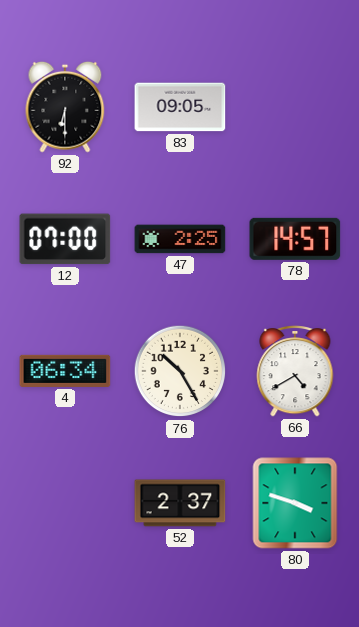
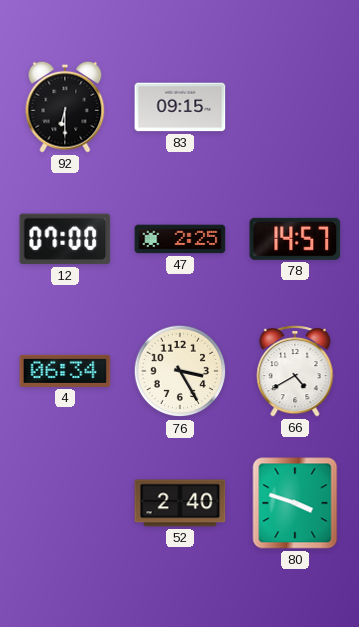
83: 09:05 -> 09:15 (180, 107)
76: 10:25 -> 3:25 (180, 371)
52: 2:37 -> 2:40 (180, 503)
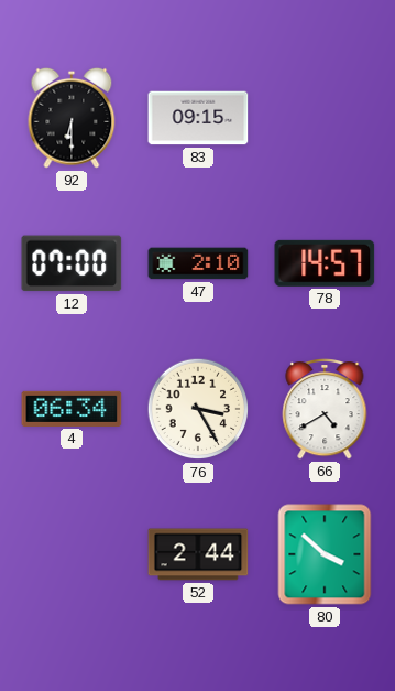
47: 2:25 -> 2:10 (198, 263)
52: 2:40 -> 2:44 (198, 554)
80: 3:48 -> 3:52 (325, 554)
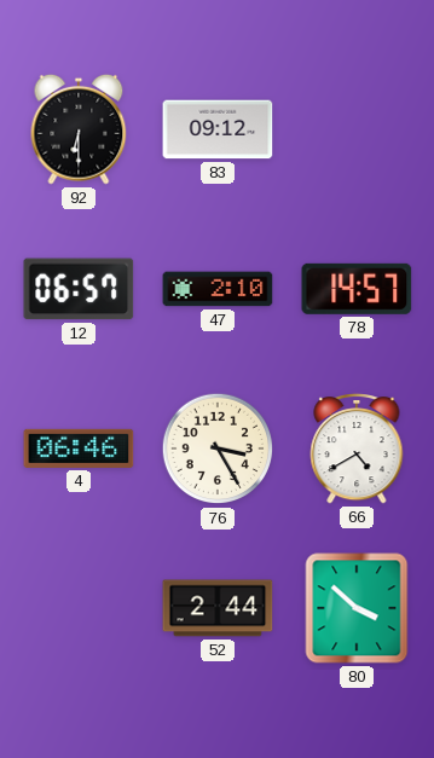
83: 09:15 -> 09:12 (218, 129)
12: 07:00 -> 06:57 (79, 289)
4: 06:34 -> 06:46 (79, 449)
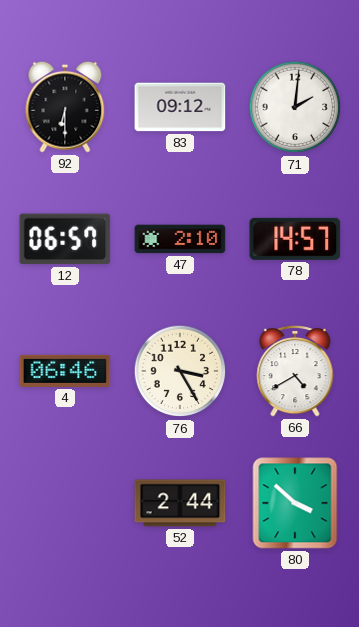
71: none -> 2:01 (295, 107)
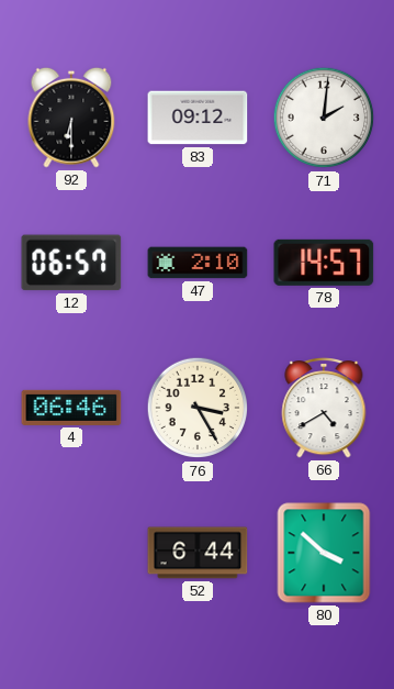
52: 2:44 -> 6:44 (198, 553)
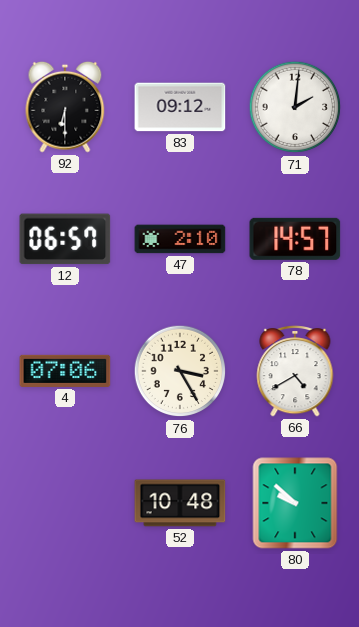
4: 06:46 -> 07:06 (65, 371)
52: 6:44 -> 10:48 (180, 503)
80: 3:52 -> 9:52 (295, 503)
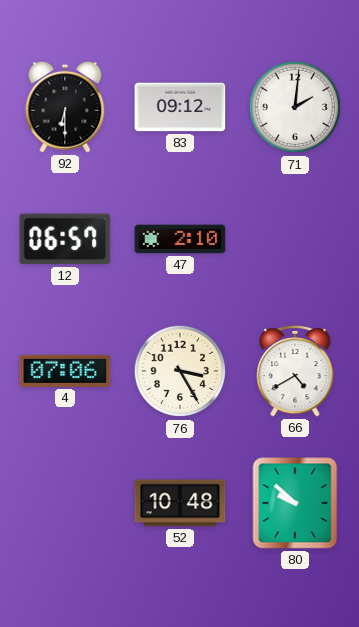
78: 14:57 -> none (295, 239)
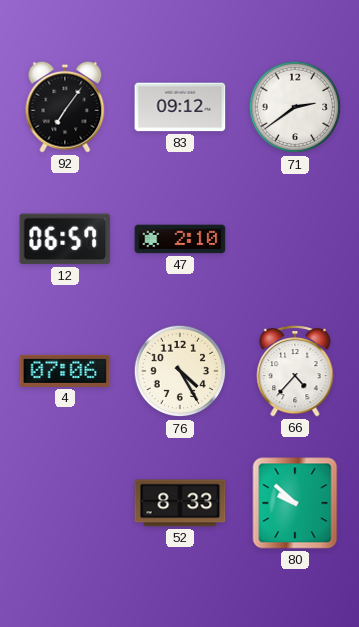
92: 6:30 -> 7:06 (65, 107)
71: 2:01 -> 2:39 (295, 107)
76: 3:25 -> 4:25 (180, 371)
66: 4:40 -> 4:37 (295, 371)
52: 10:48 -> 8:33 (180, 503)
